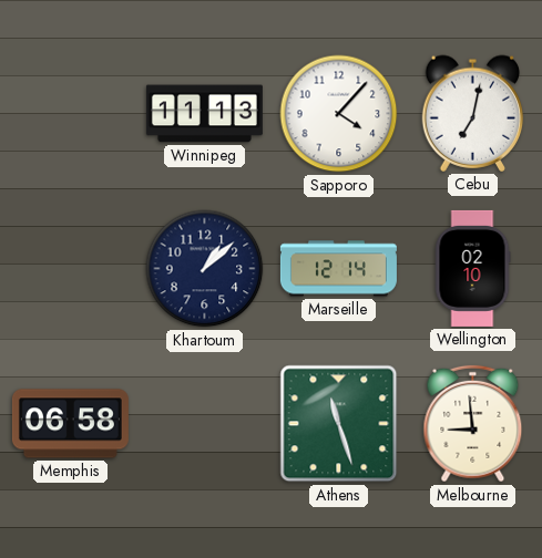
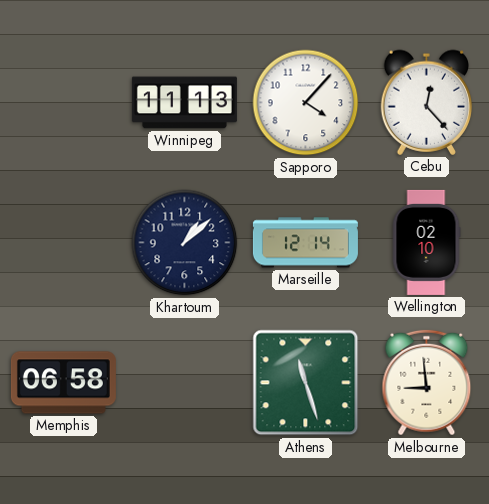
Cebu: 7:02 -> 12:23 (427, 102)
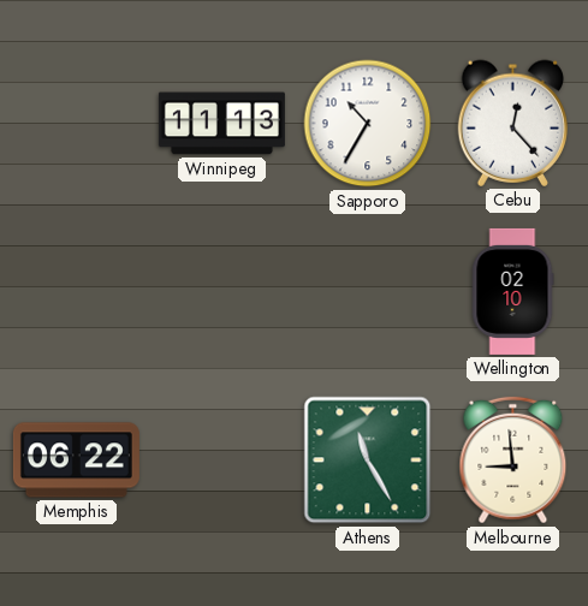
Sapporo: 4:07 -> 10:35 (368, 124)
Khartoum: 1:08 -> none (185, 243)
Marseille: 12:14 -> none (305, 243)
Memphis: 06:58 -> 06:22 (76, 461)
Athens: 11:27 -> 11:25 (368, 461)
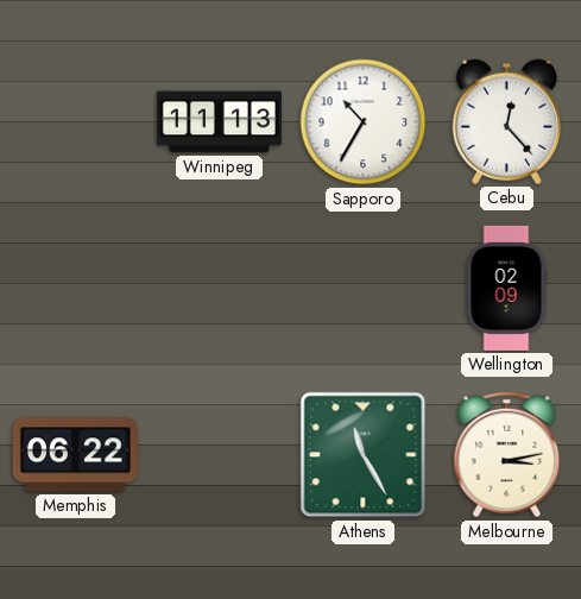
Wellington: 02:10 -> 02:09 (506, 288)
Melbourne: 8:59 -> 3:13 (507, 455)
